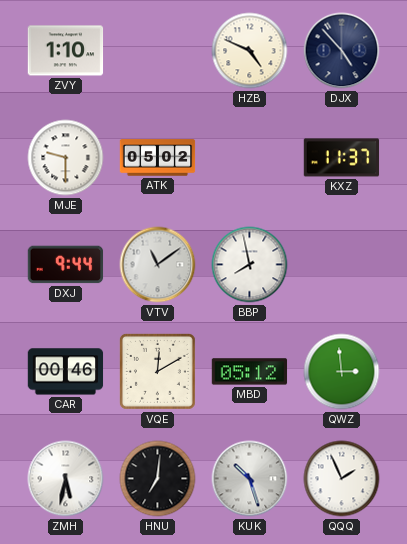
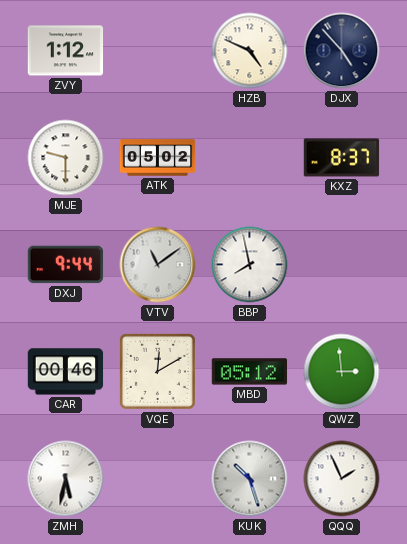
ZVY: 1:10 -> 1:12 (66, 51)
KXZ: 11:37 -> 8:37 (342, 158)
HNU: 7:01 -> none (158, 479)
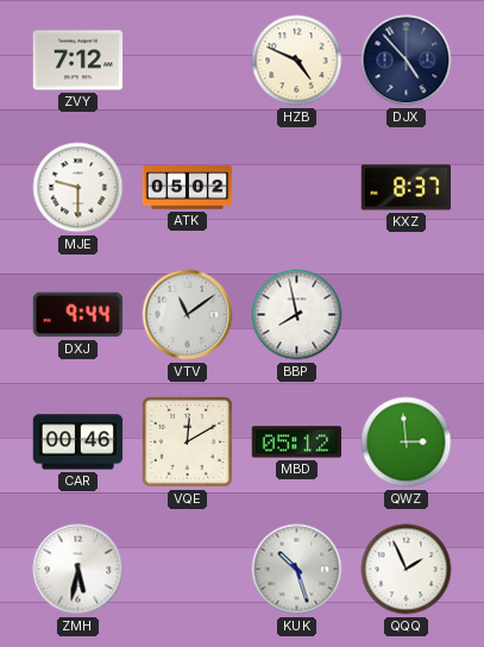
ZVY: 1:12 -> 7:12 (78, 61)
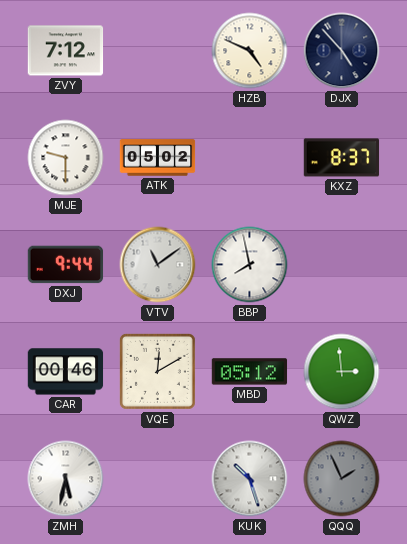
QQQ dial: white -> grey (342, 479)
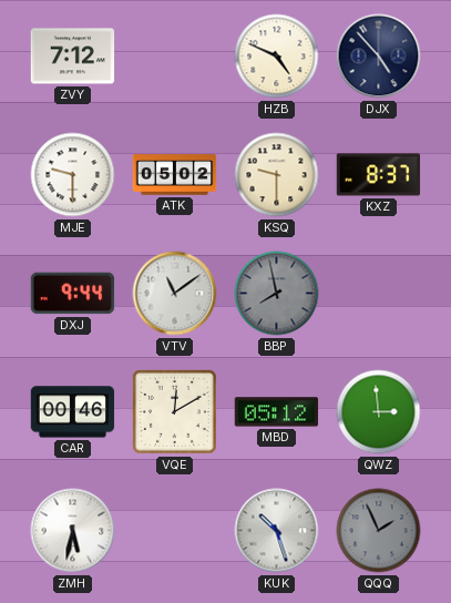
KSQ: none -> 9:30 (277, 175)
BBP dial: white -> grey (277, 294)
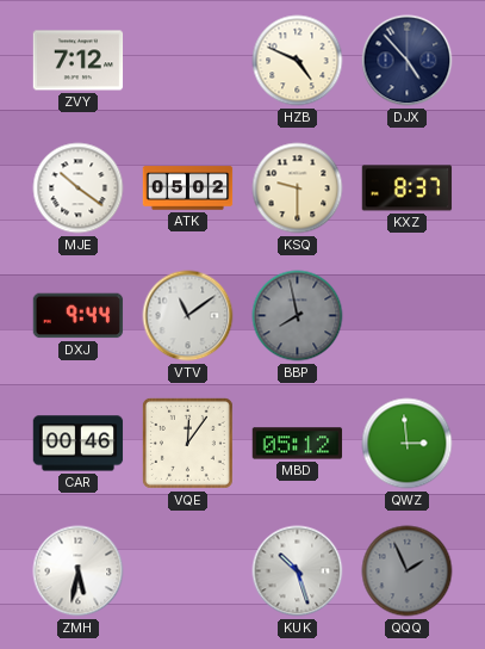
MJE: 9:30 -> 10:21 (79, 188)
VQE: 12:10 -> 12:06 (187, 443)
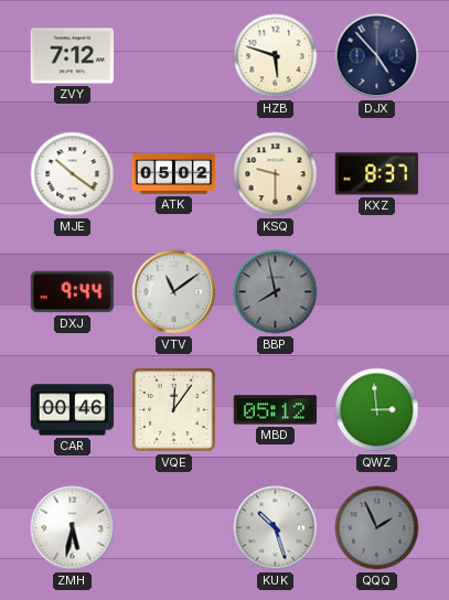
HZB: 4:49 -> 5:48 (276, 56)
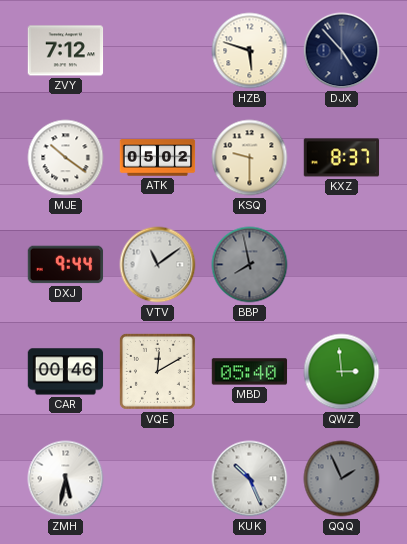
VQE: 12:06 -> 12:10 (157, 371)
MBD: 05:12 -> 05:40 (250, 372)
KUK: 10:27 -> 10:26 (250, 479)
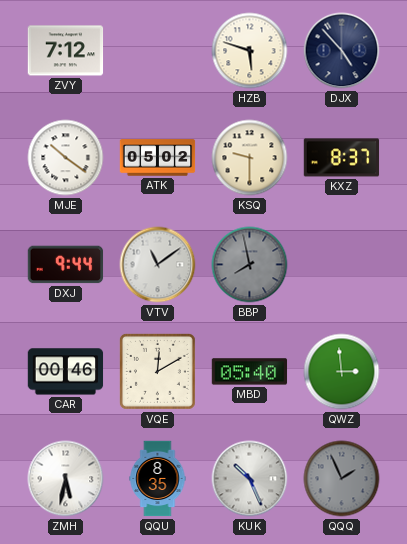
QQU: none -> 8:35 (158, 479)
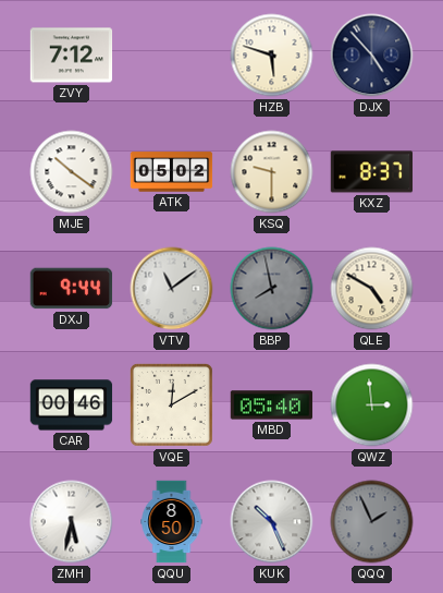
QLE: none -> 4:50 (372, 289)
QQU: 8:35 -> 8:50 (172, 522)
